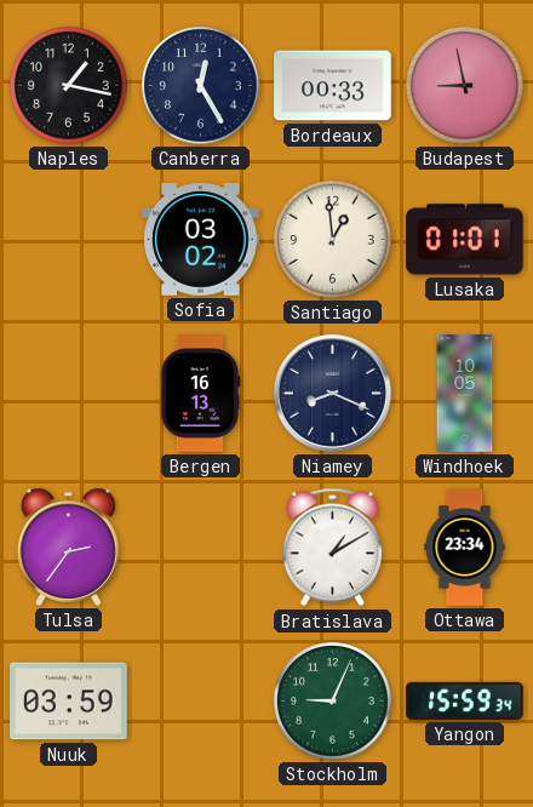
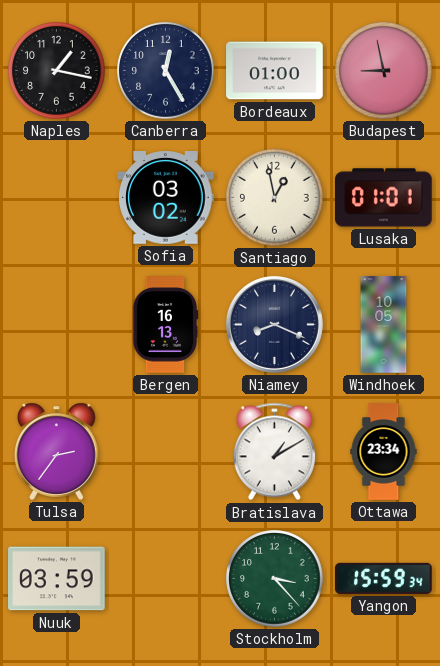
Bordeaux: 00:33 -> 01:00 (275, 71)
Santiago: 12:59 -> 12:58 (275, 198)
Stockholm: 9:04 -> 3:23 (275, 579)
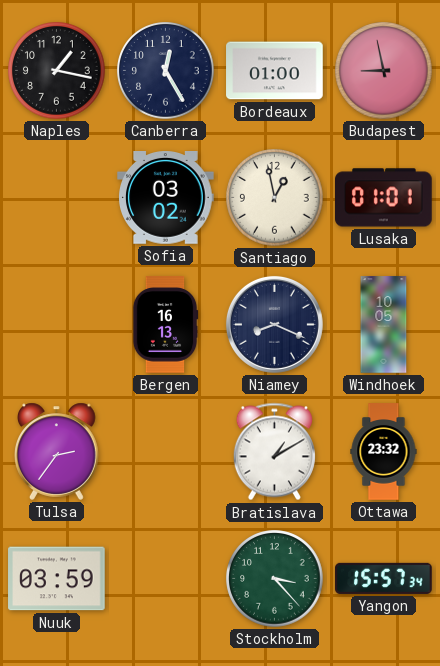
Ottawa: 23:34 -> 23:32 (384, 452)
Yangon: 15:59 -> 15:57 (384, 578)
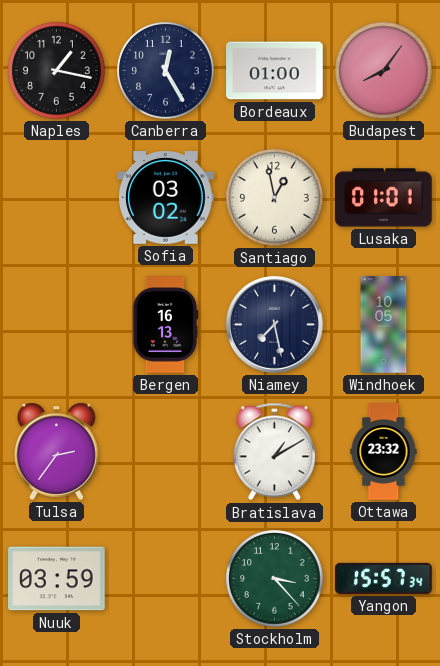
Budapest: 8:58 -> 8:06 (384, 71)
Niamey: 8:19 -> 7:28 (274, 324)
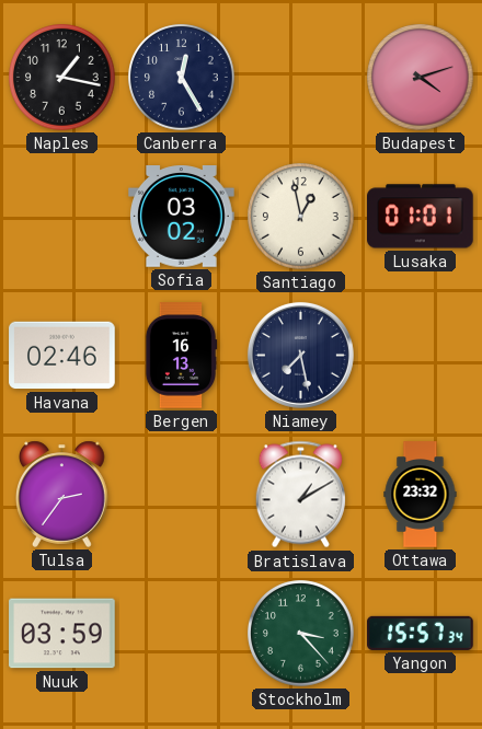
Bordeaux: 01:00 -> none (275, 71)
Budapest: 8:06 -> 4:12 (421, 78)
Havana: none -> 02:46 (62, 356)
Windhoek: 10:05 -> none (384, 325)
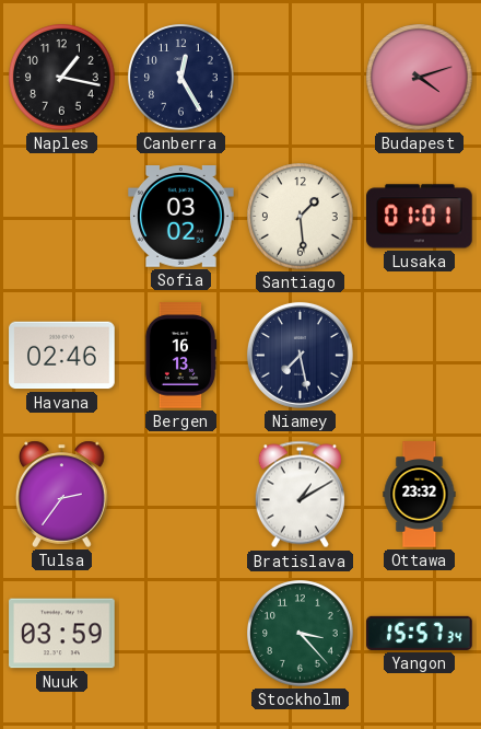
Santiago: 12:58 -> 1:29 (301, 217)
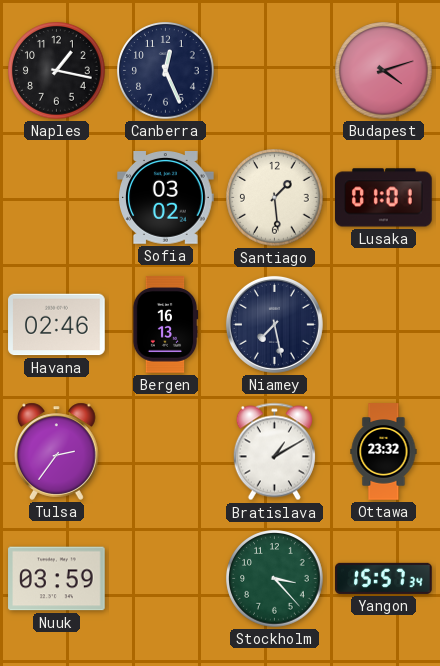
Canberra: 12:25 -> 12:26 (166, 71)
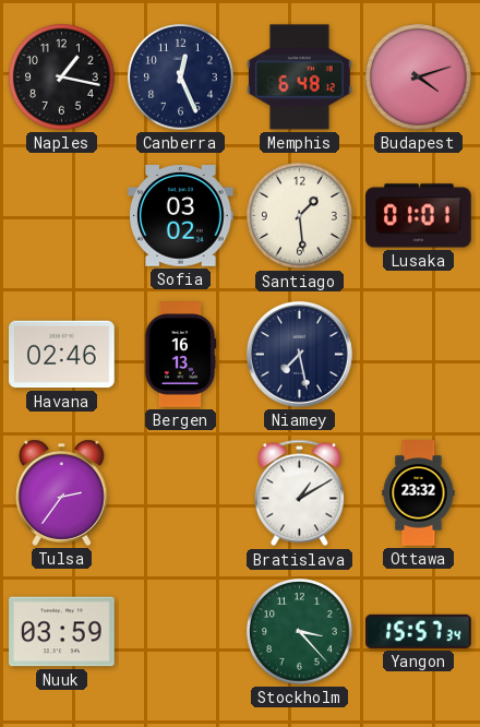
Memphis: none -> 6:48 (300, 78)
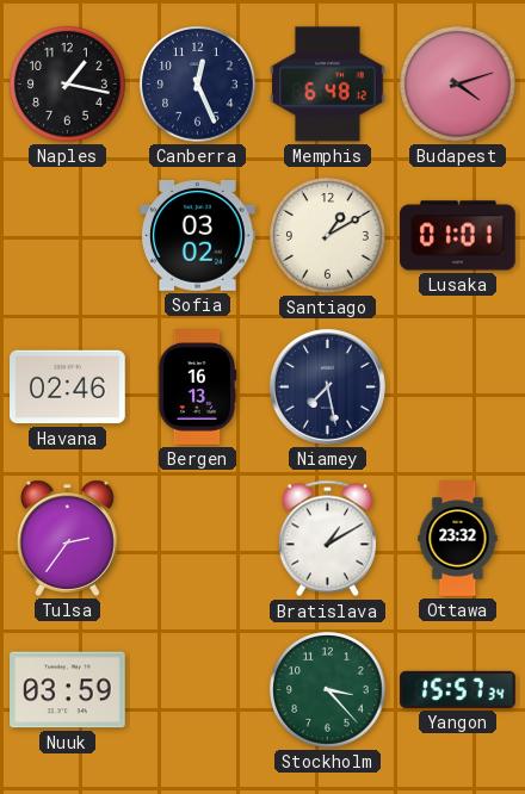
Santiago: 1:29 -> 1:10 (328, 236)
